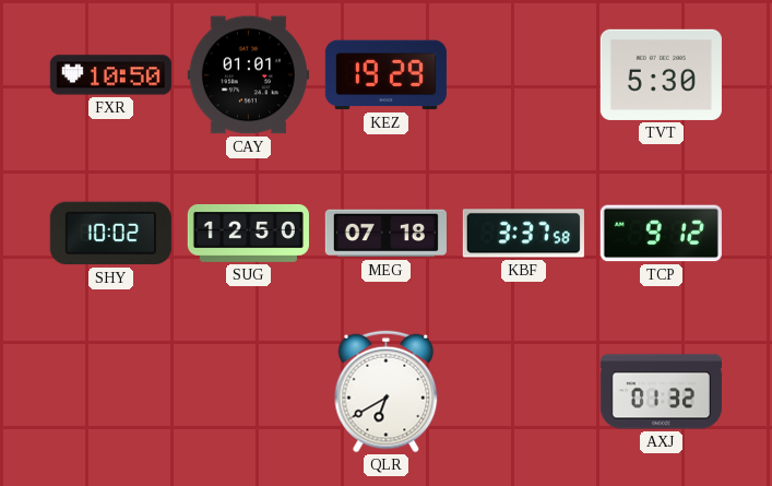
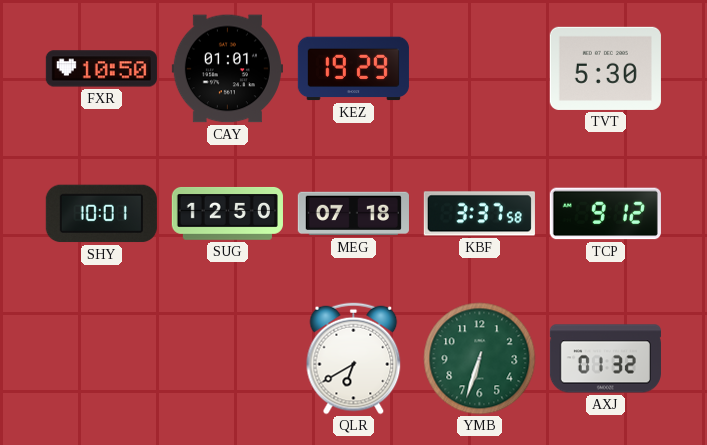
SHY: 10:02 -> 10:01 (101, 214)
YMB: none -> 6:33 (480, 359)
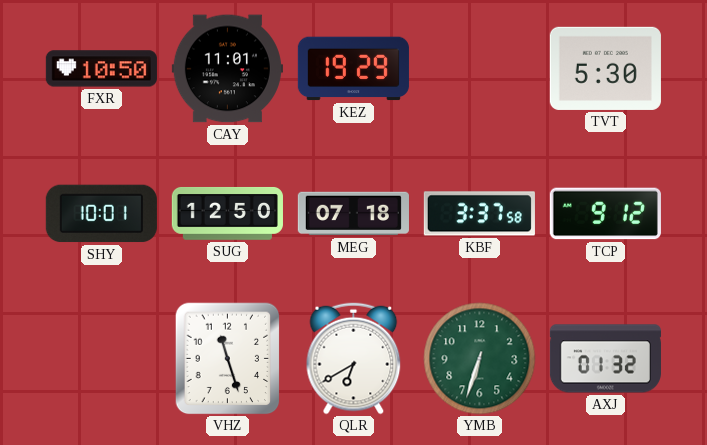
CAY: 01:01 -> 11:01 (227, 69)
VHZ: none -> 11:27 (228, 359)
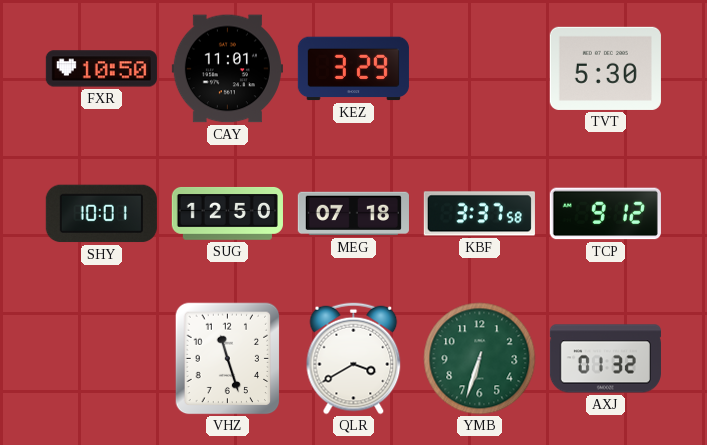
KEZ: 19:29 -> 3:29 (353, 69)
QLR: 6:40 -> 3:40 (354, 359)
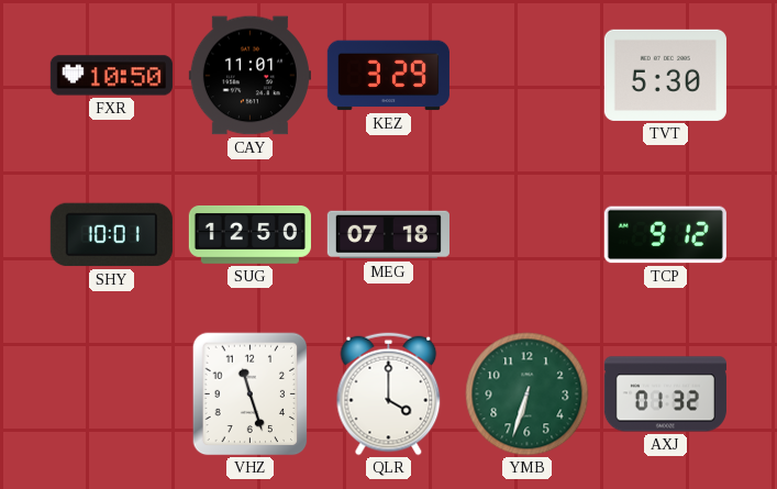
KBF: 3:37 -> none (479, 214)
QLR: 3:40 -> 4:00 (389, 394)
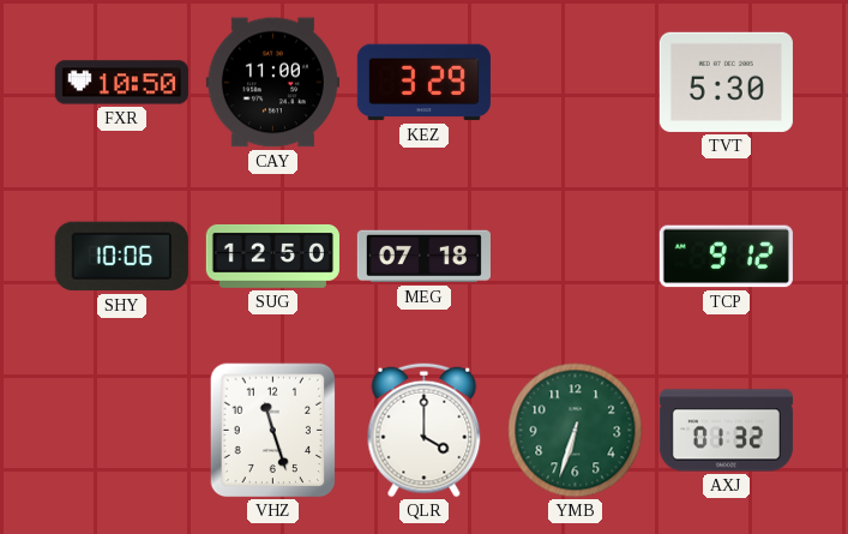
CAY: 11:01 -> 11:00 (272, 83)
SHY: 10:01 -> 10:06 (121, 257)
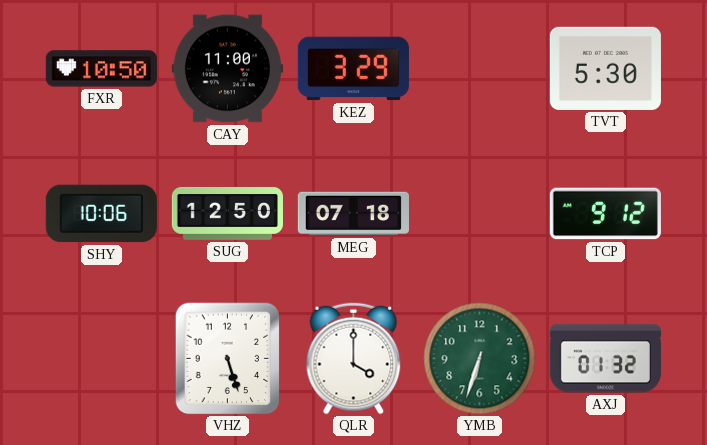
VHZ: 11:27 -> 5:27 (228, 359)
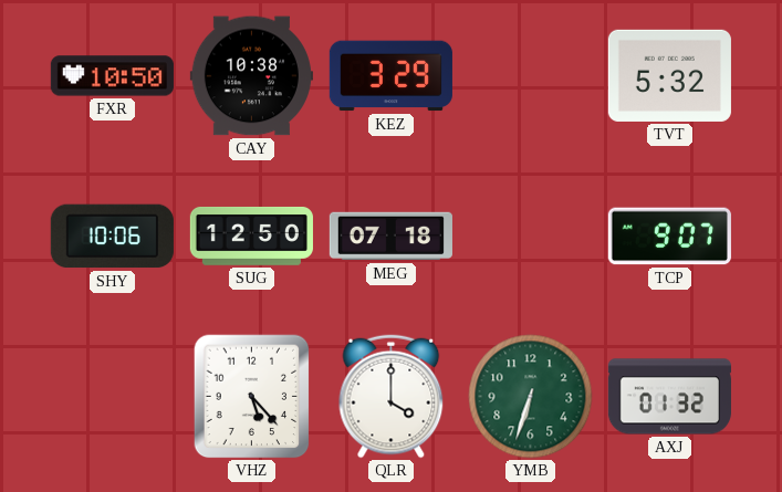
CAY: 11:00 -> 10:38 (251, 76)
TVT: 5:30 -> 5:32 (669, 75)
TCP: 9:12 -> 9:07 (669, 237)
VHZ: 5:27 -> 5:23 (252, 397)
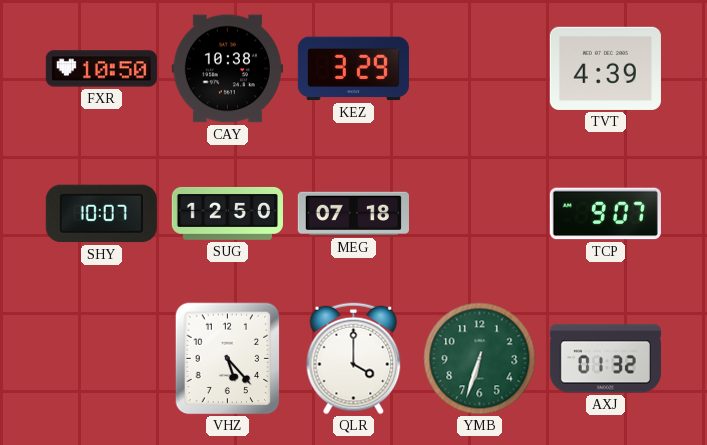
TVT: 5:32 -> 4:39 (605, 68)
SHY: 10:06 -> 10:07 (101, 214)
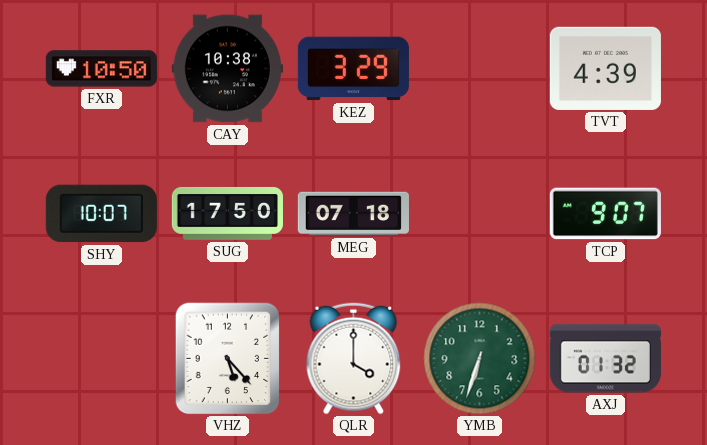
SUG: 12:50 -> 17:50 (227, 214)
